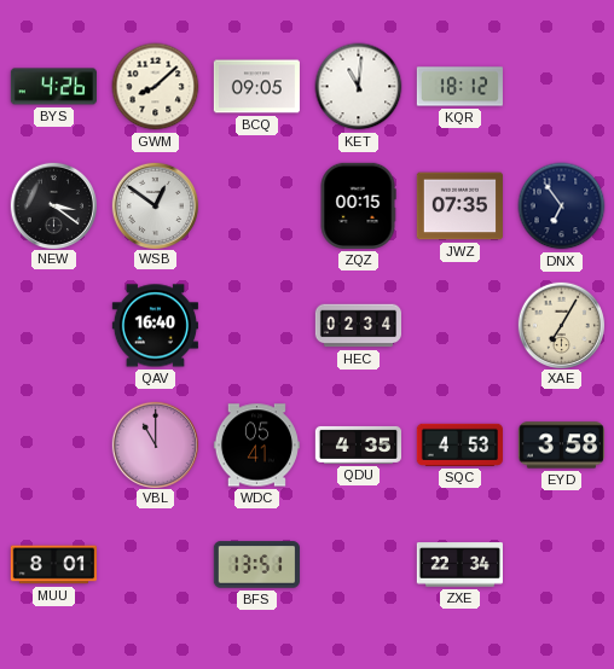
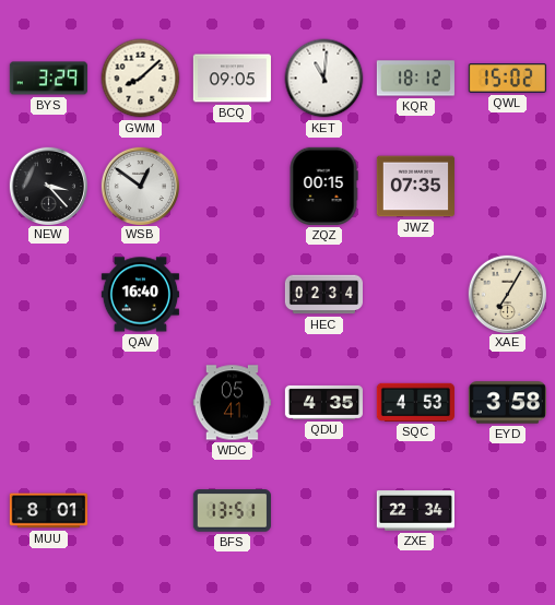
BYS: 4:26 -> 3:29 (48, 79)
QWL: none -> 15:02 (507, 79)
NEW: 3:21 -> 3:23 (48, 186)
DNX: 6:54 -> none (562, 206)
VBL: 11:00 -> none (155, 444)
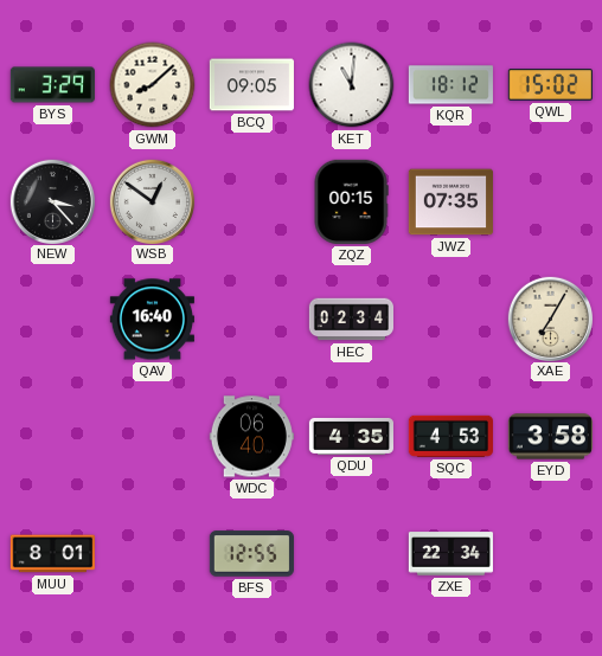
WDC: 05:41 -> 06:40 (251, 437)
BFS: 13:51 -> 12:55 (251, 554)
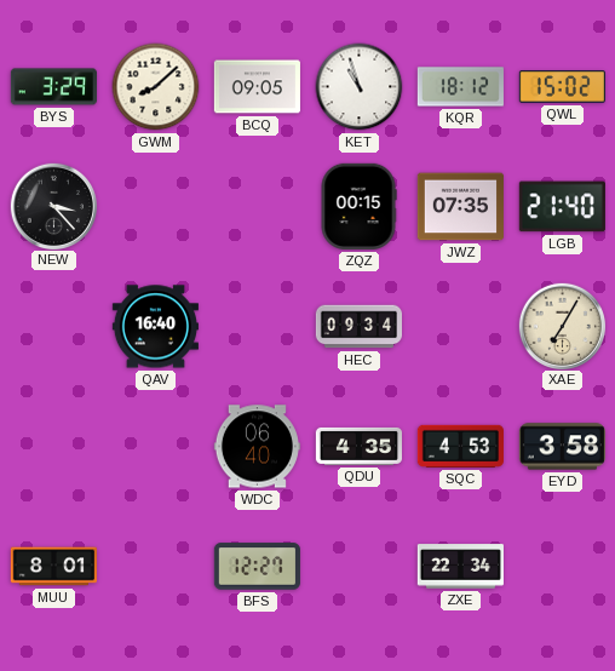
KET: 11:01 -> 10:57 (360, 87)
WSB: 12:51 -> none (152, 201)
LGB: none -> 21:40 (562, 207)
HEC: 02:34 -> 09:34 (358, 327)
BFS: 12:55 -> 12:27 (257, 567)
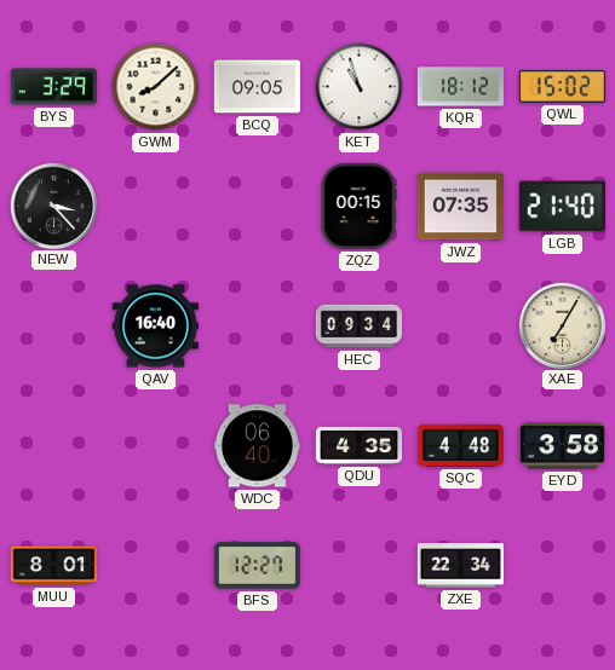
SQC: 4:53 -> 4:48 (460, 445)
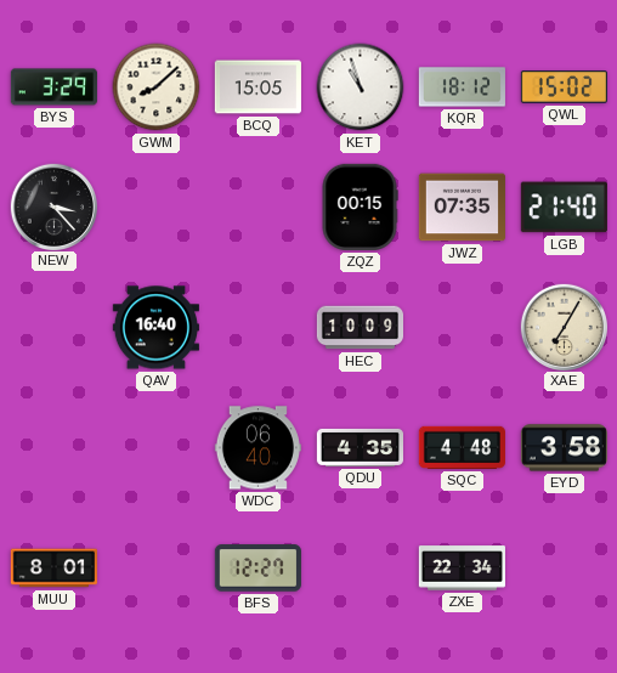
BCQ: 09:05 -> 15:05 (257, 87)
HEC: 09:34 -> 10:09 (360, 328)
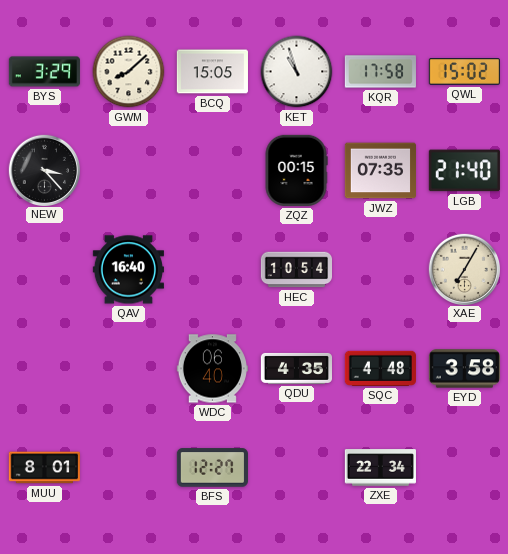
KQR: 18:12 -> 17:58 (380, 72)
HEC: 10:09 -> 10:54 (296, 270)
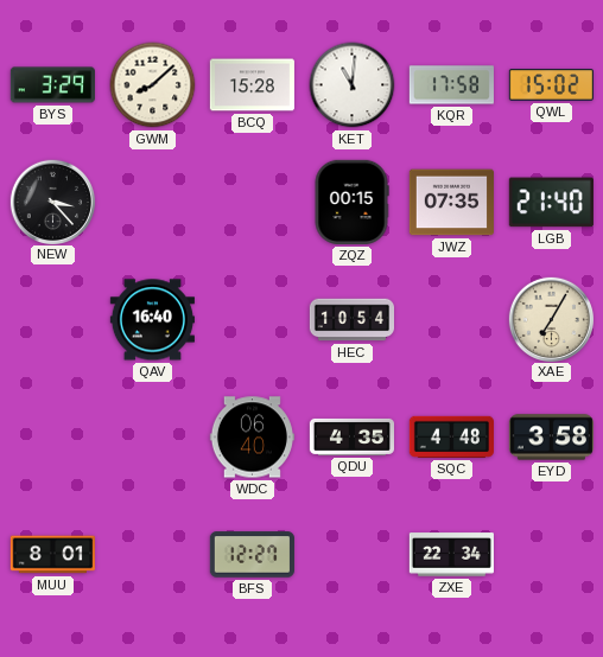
BCQ: 15:05 -> 15:28 (252, 85)
KET: 10:57 -> 11:01 (353, 85)
